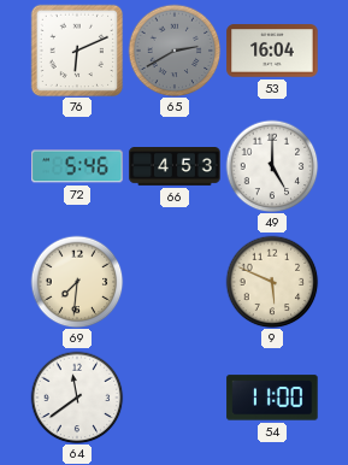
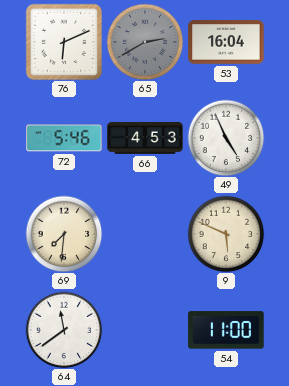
49: 5:00 -> 4:56 (226, 138)
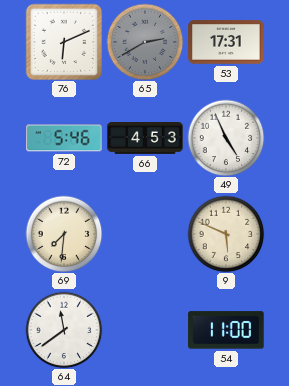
53: 16:04 -> 17:31 (226, 42)
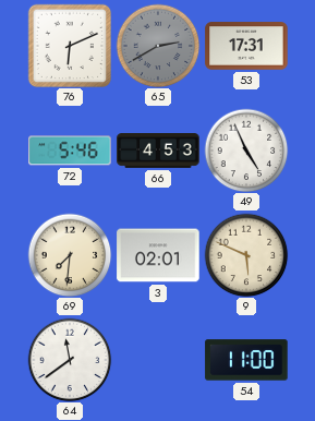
3: none -> 02:01 (158, 255)
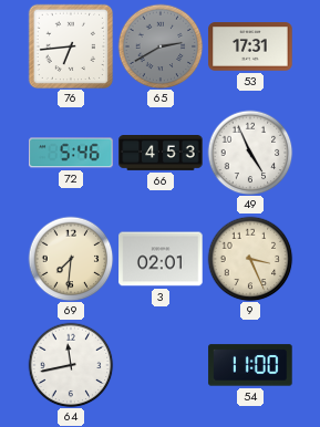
76: 6:11 -> 6:44 (71, 46)
9: 5:49 -> 3:26 (250, 259)
64: 11:39 -> 11:43 (71, 365)
